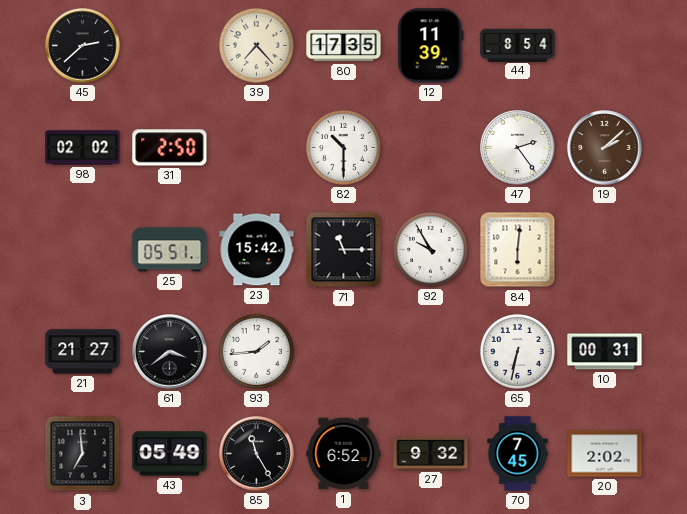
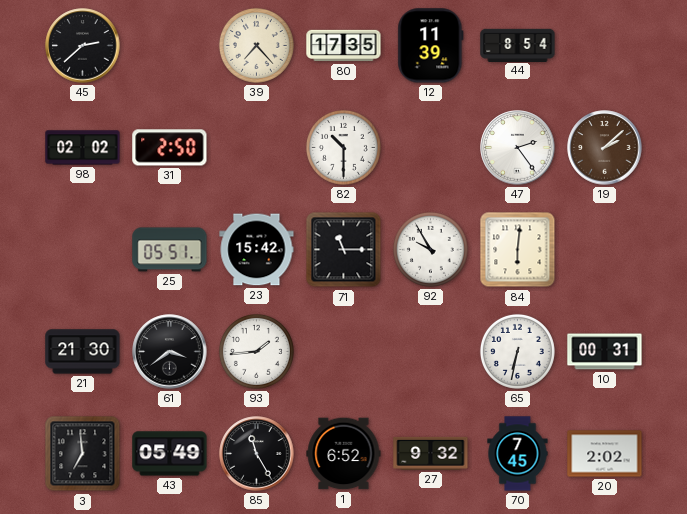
21: 21:27 -> 21:30 (83, 352)
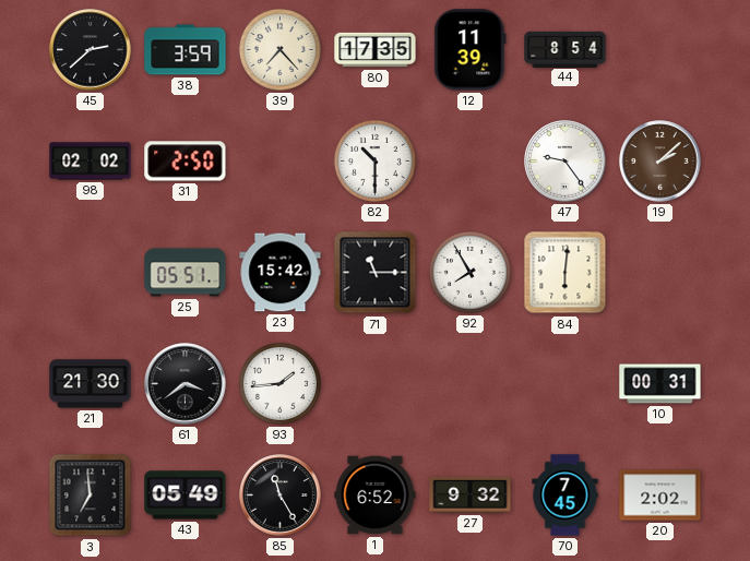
38: none -> 3:59 (186, 50)
47: 2:24 -> 9:24 (566, 162)
92: 9:55 -> 7:55 (469, 272)
65: 6:32 -> none (517, 351)
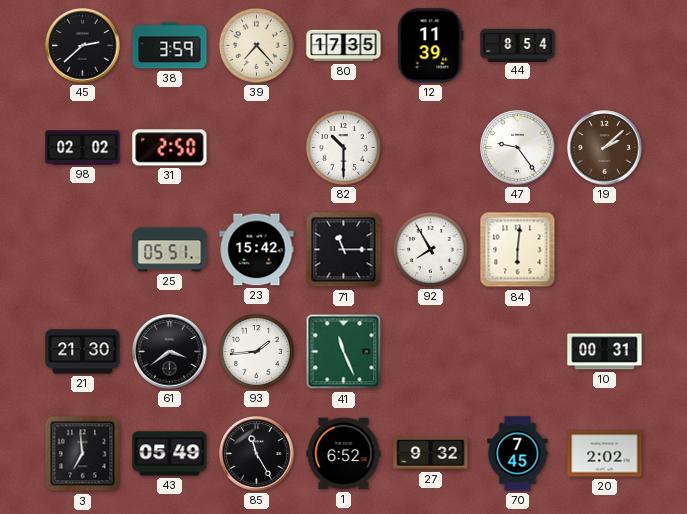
41: none -> 11:26 (344, 352)
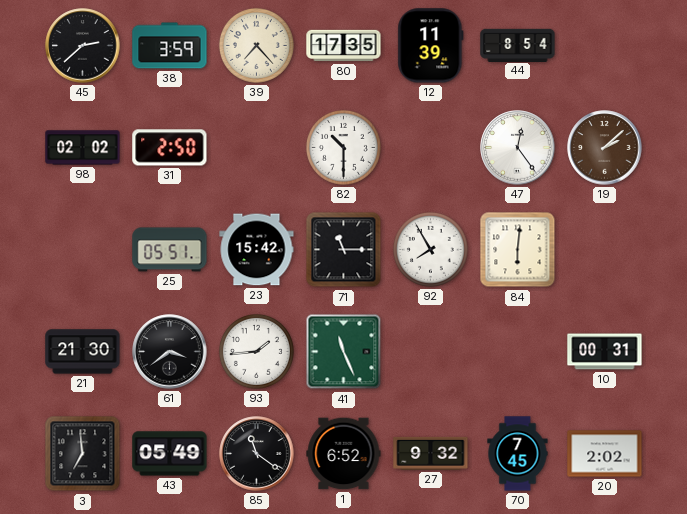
47: 9:24 -> 12:24 (518, 148)
85: 11:25 -> 11:21 (257, 454)
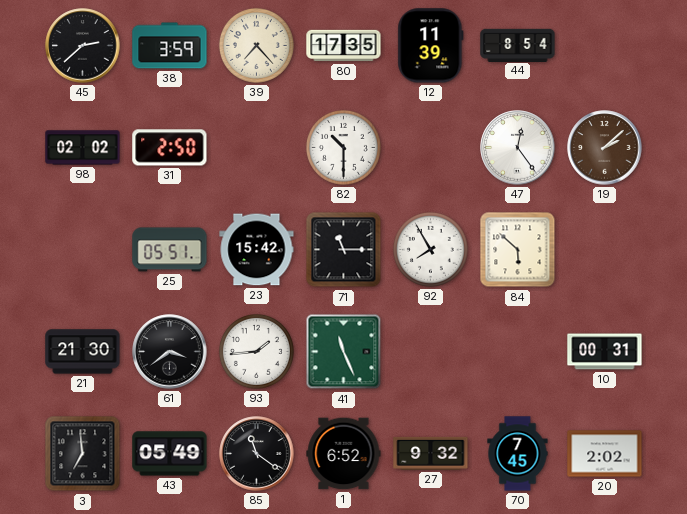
84: 6:01 -> 5:52 (518, 250)
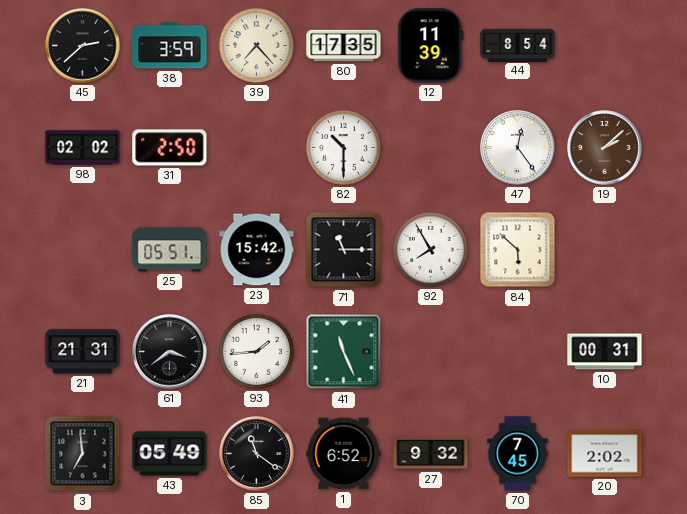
21: 21:30 -> 21:31 (83, 352)
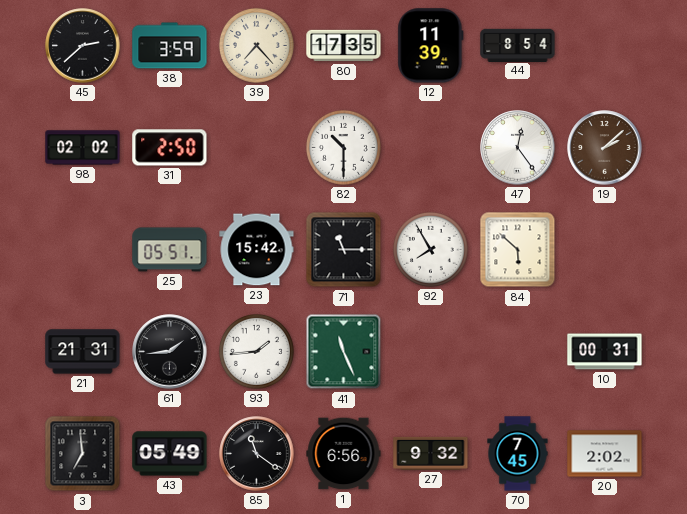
61: 3:39 -> 1:44 (170, 352)
1: 6:52 -> 6:56 (344, 454)
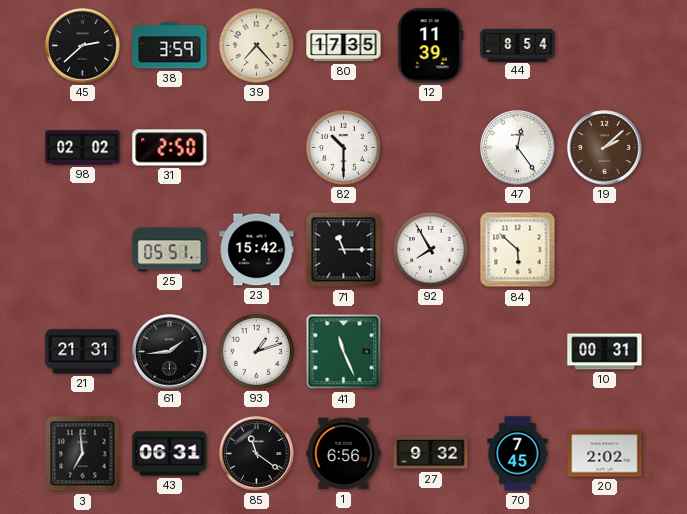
93: 1:44 -> 1:12 (256, 351)
43: 05:49 -> 06:31 (170, 454)
